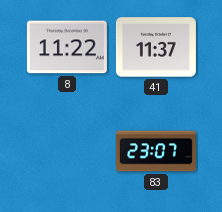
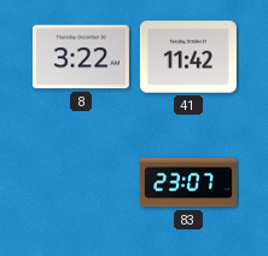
8: 11:22 -> 3:22 (81, 57)
41: 11:37 -> 11:42 (188, 57)
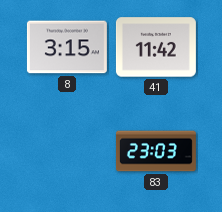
8: 3:22 -> 3:15 (67, 47)
83: 23:07 -> 23:03 (156, 151)
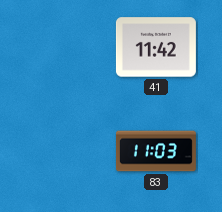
8: 3:15 -> none (67, 47)
83: 23:03 -> 11:03 (156, 151)
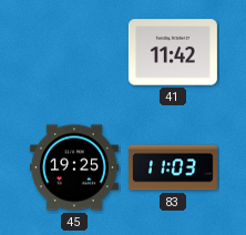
45: none -> 19:25 (74, 167)
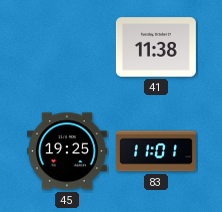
41: 11:42 -> 11:38 (156, 47)
83: 11:03 -> 11:01 (156, 151)
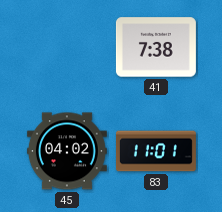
41: 11:38 -> 7:38 (156, 47)
45: 19:25 -> 04:02 (67, 151)
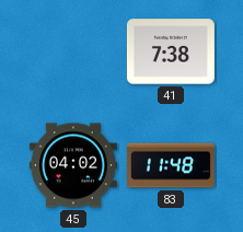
83: 11:01 -> 11:48 (171, 165)
